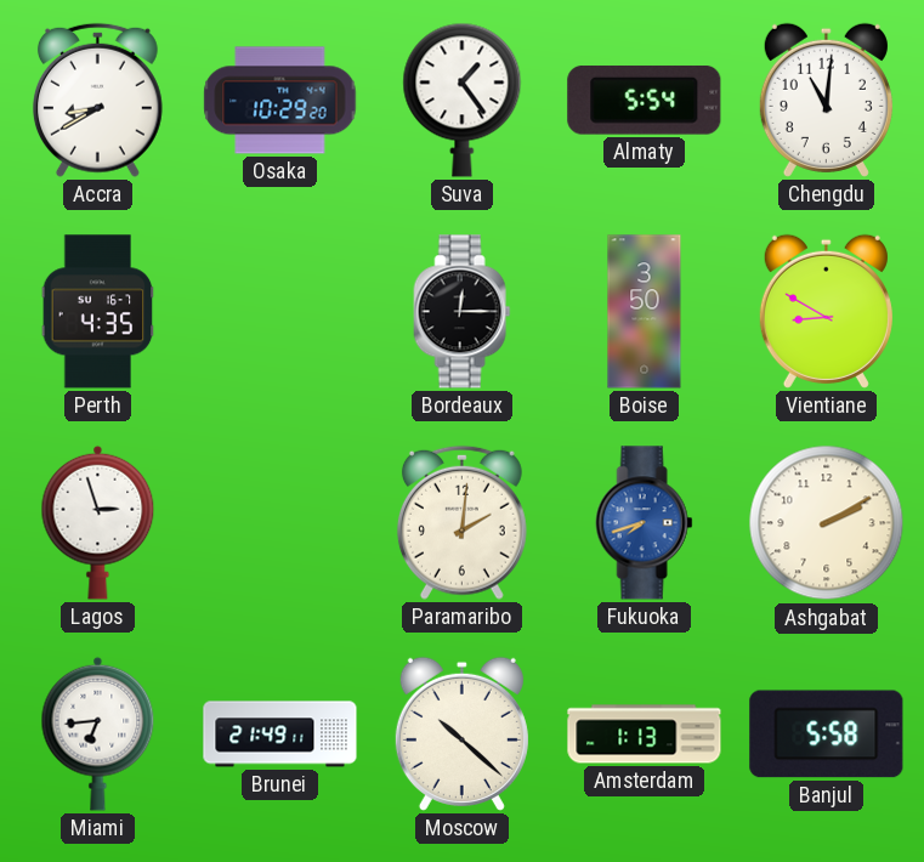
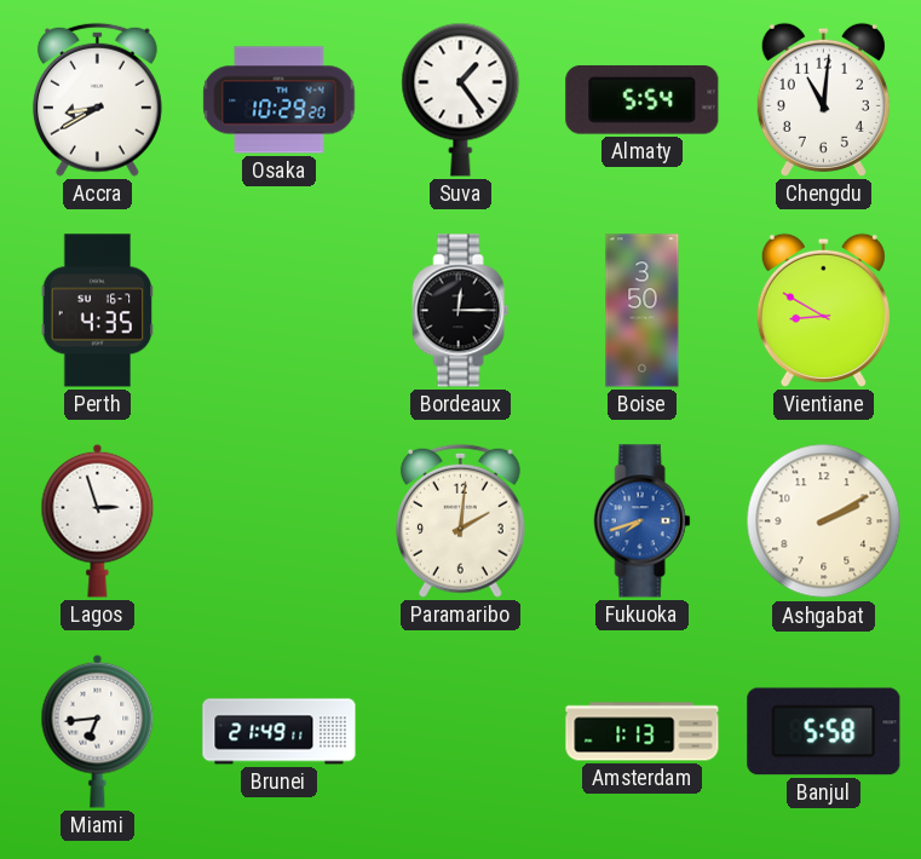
Moscow: 10:22 -> none (461, 733)
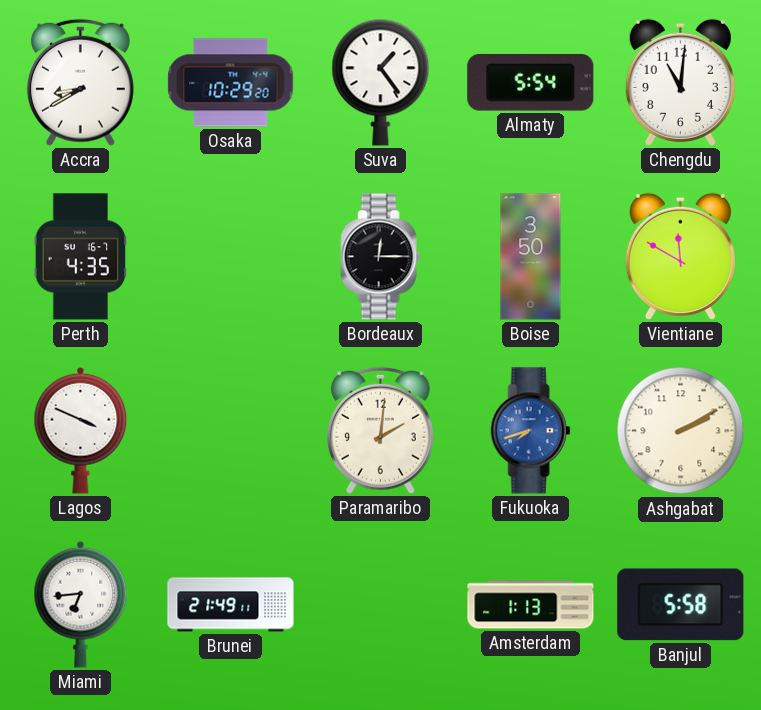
Vientiane: 8:50 -> 11:50 (680, 256)
Lagos: 2:57 -> 3:49 (81, 430)
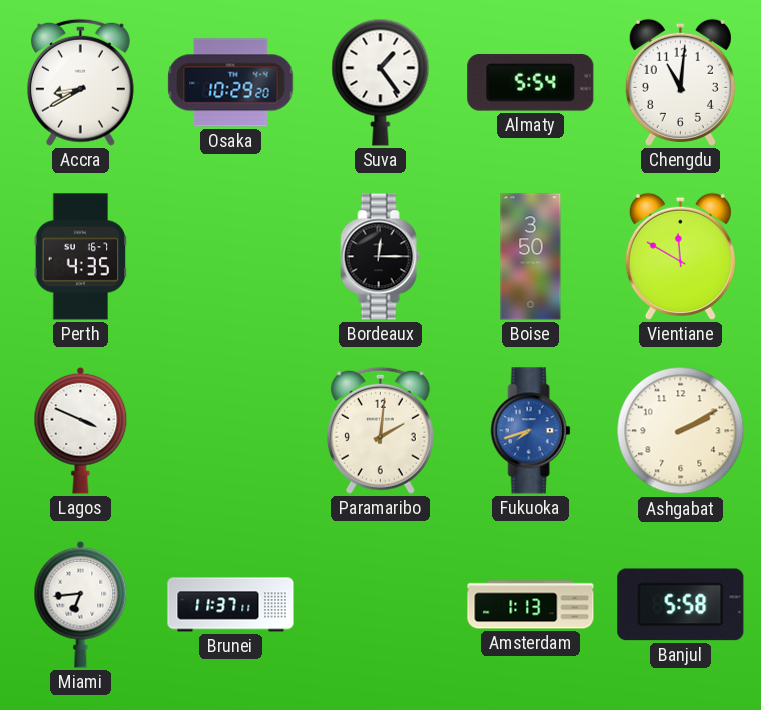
Brunei: 21:49 -> 11:37 (231, 605)
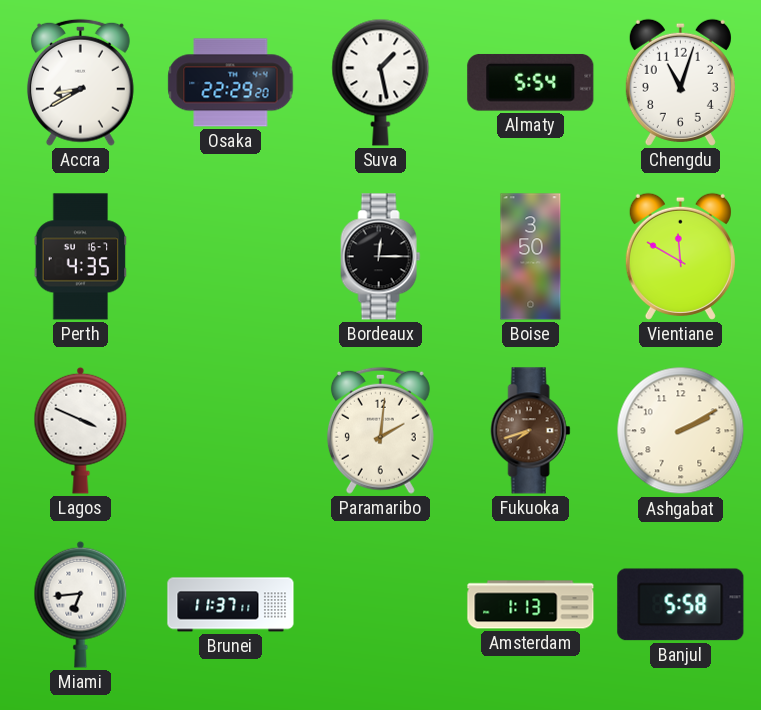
Osaka: 10:29 -> 22:29 (231, 83)
Suva: 1:24 -> 1:28 (381, 82)
Chengdu: 11:01 -> 11:03 (680, 82)
Fukuoka dial: blue -> brown (531, 431)
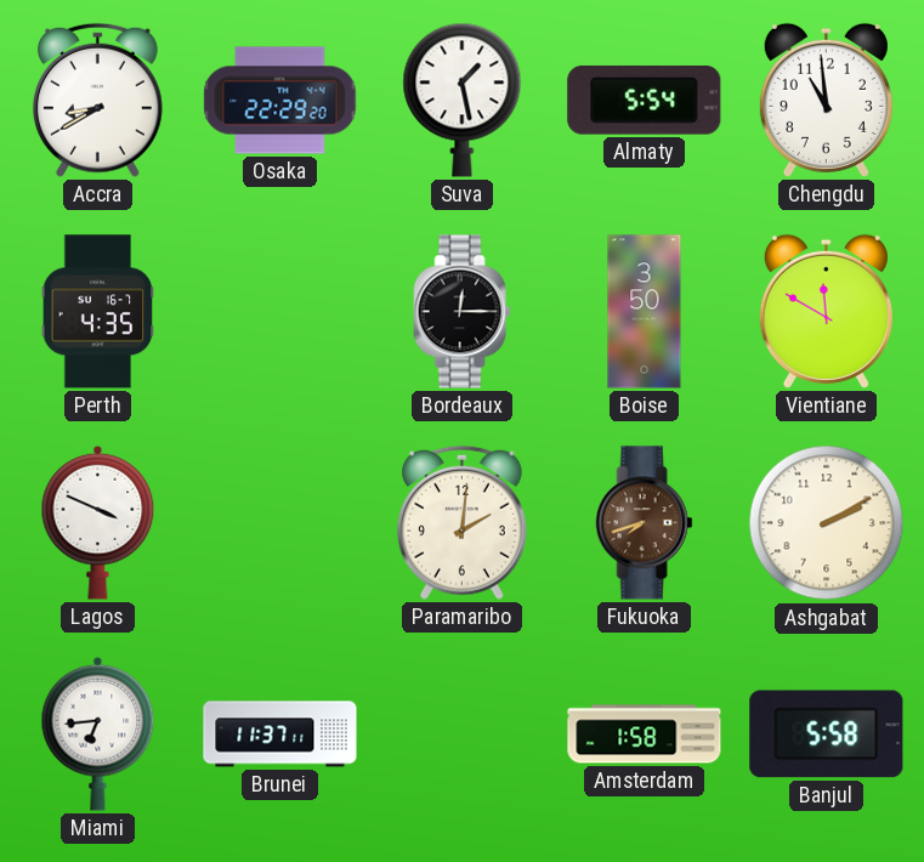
Chengdu: 11:03 -> 10:59 (826, 100)
Amsterdam: 1:13 -> 1:58 (645, 735)
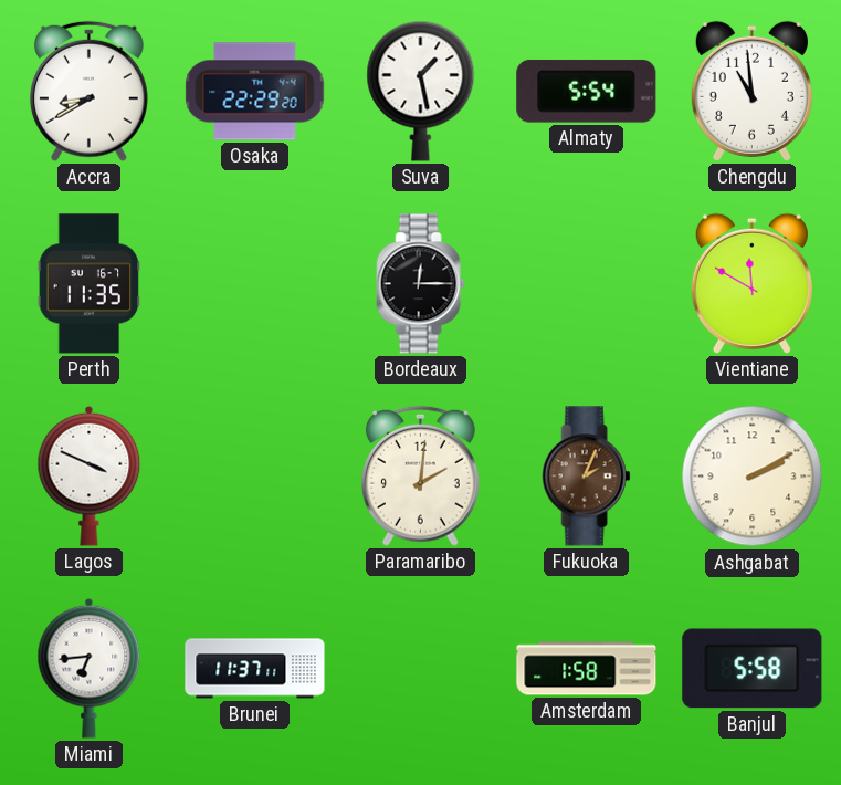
Perth: 4:35 -> 11:35 (90, 284)
Boise: 3:50 -> none (645, 312)
Fukuoka: 7:42 -> 2:04 (587, 477)
